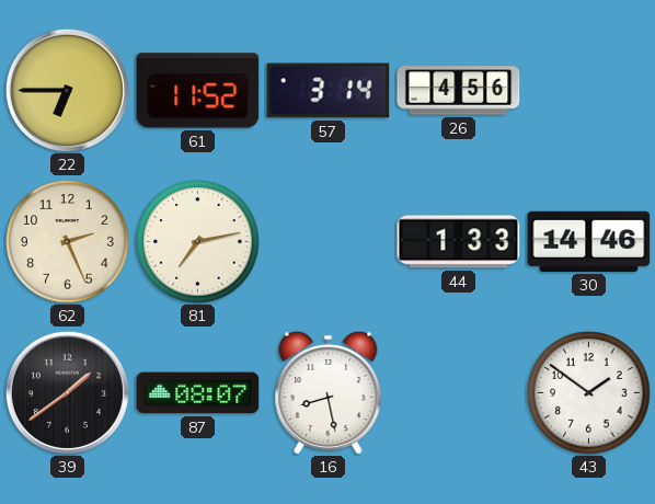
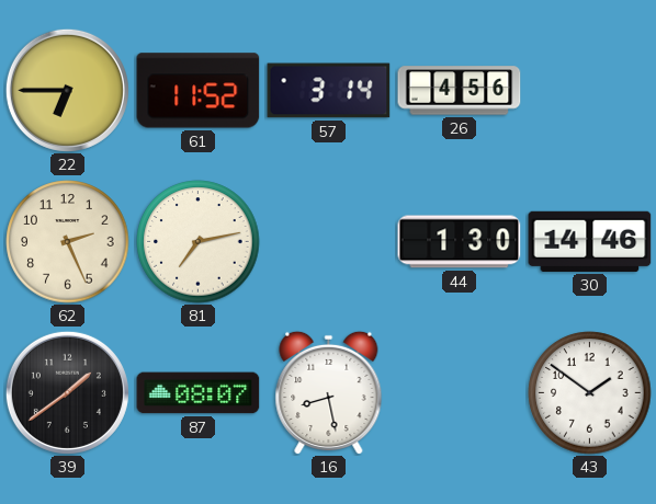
44: 1:33 -> 1:30 (460, 242)
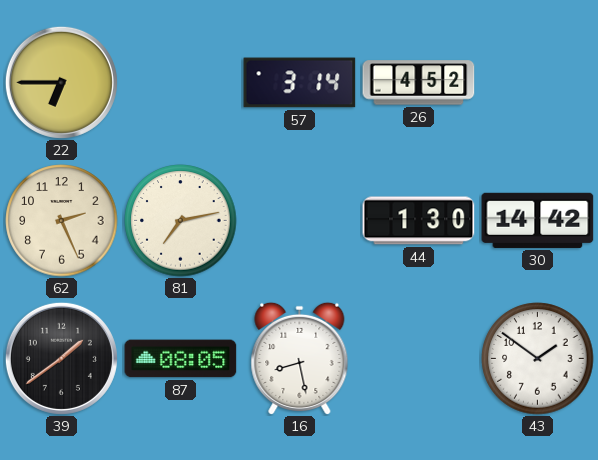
61: 11:52 -> none (199, 91)
26: 4:56 -> 4:52 (419, 83)
30: 14:46 -> 14:42 (538, 220)
87: 08:07 -> 08:05 (181, 359)
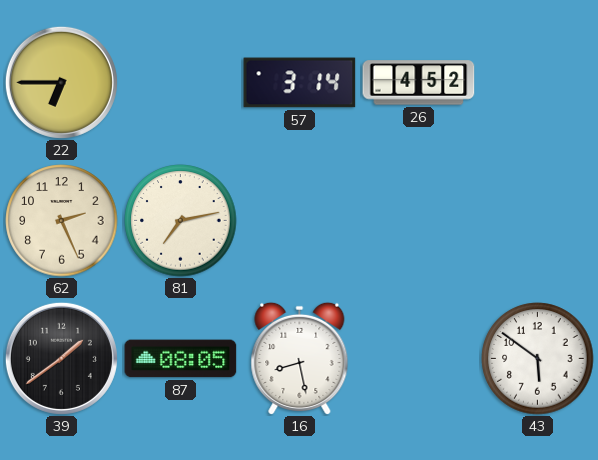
44: 1:30 -> none (419, 221)
30: 14:42 -> none (538, 220)
43: 1:51 -> 5:51 (538, 359)
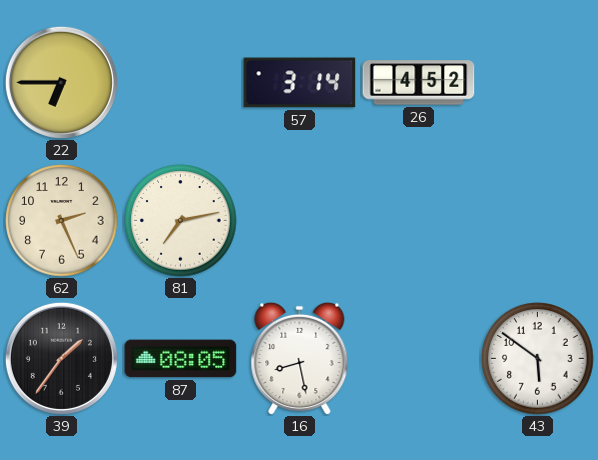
39: 1:39 -> 1:36 (61, 358)
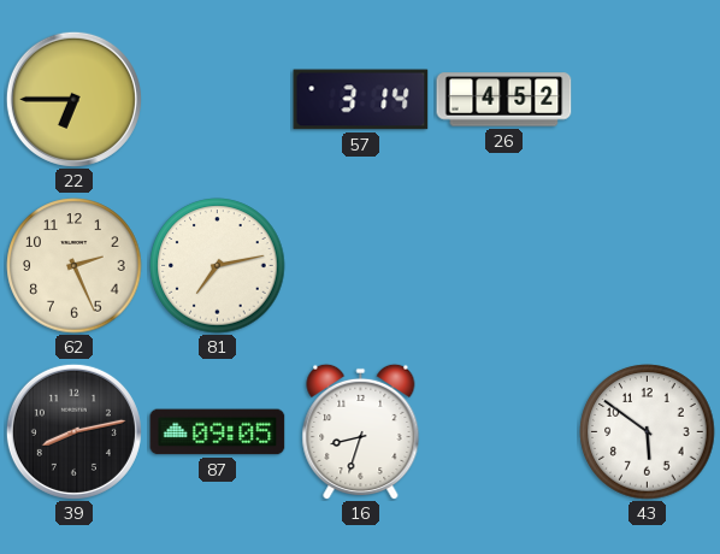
39: 1:36 -> 8:13 (73, 431)
87: 08:05 -> 09:05 (218, 432)
16: 8:28 -> 8:33 (361, 431)
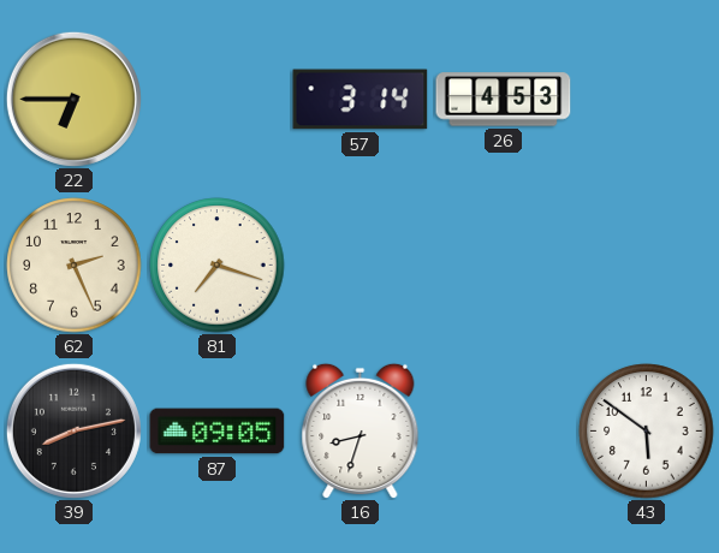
26: 4:52 -> 4:53 (504, 100)
81: 7:13 -> 7:18 (218, 266)
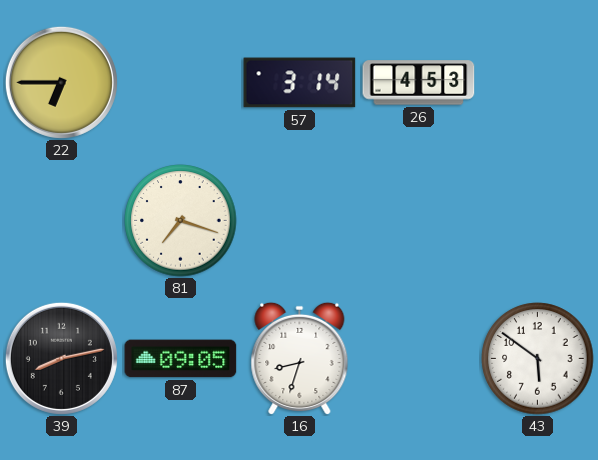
62: 2:26 -> none (75, 266)
